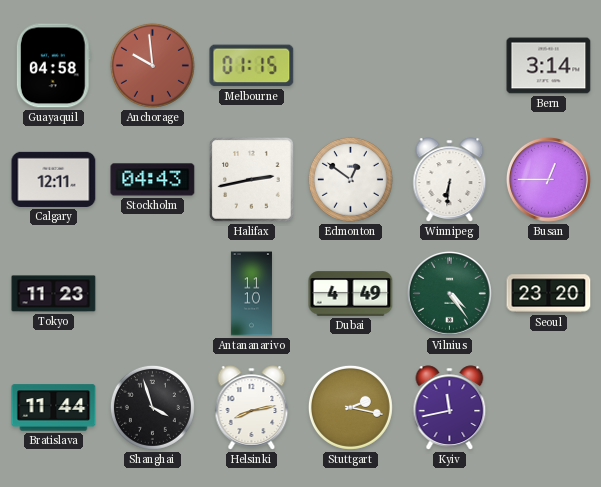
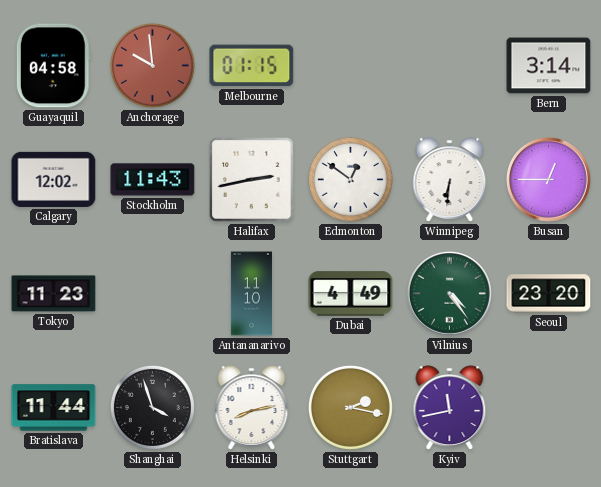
Calgary: 12:11 -> 12:02 (54, 179)
Stockholm: 04:43 -> 11:43 (153, 180)
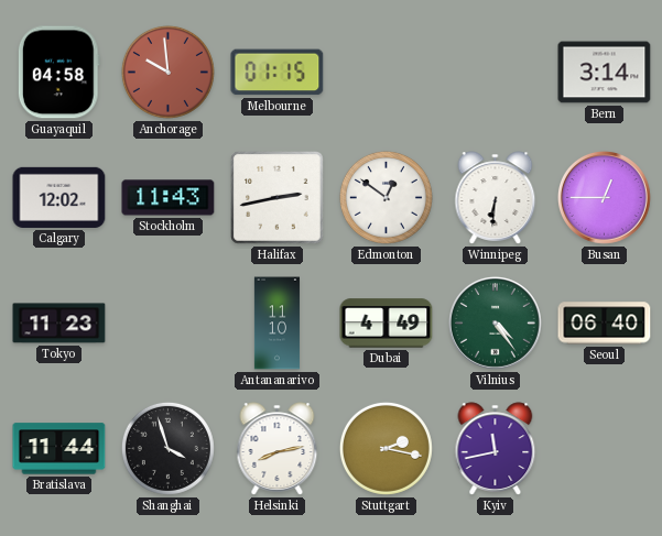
Seoul: 23:20 -> 06:40 (605, 324)
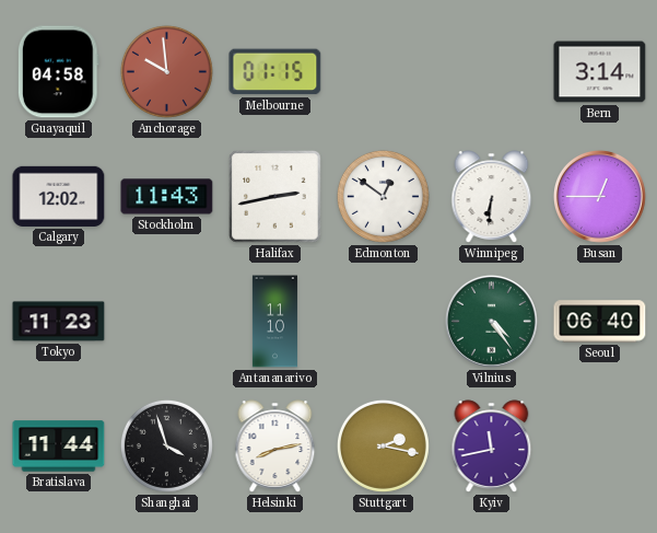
Dubai: 4:49 -> none (387, 324)
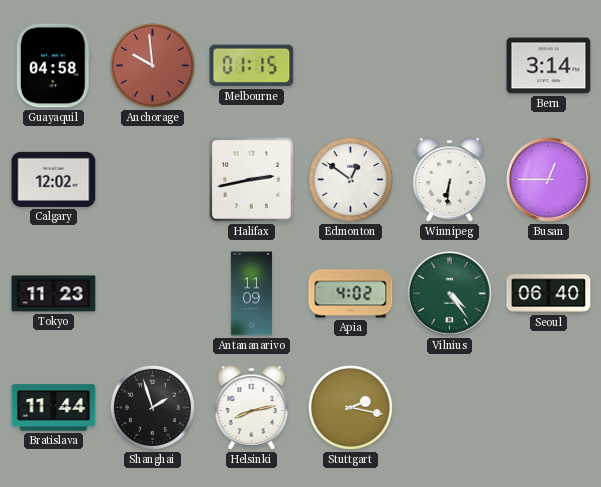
Stockholm: 11:43 -> none (167, 197)
Antananarivo: 11:10 -> 11:09 (251, 294)
Apia: none -> 4:02 (351, 294)
Shanghai: 3:57 -> 1:57 (152, 407)
Kyiv: 11:43 -> none (492, 447)
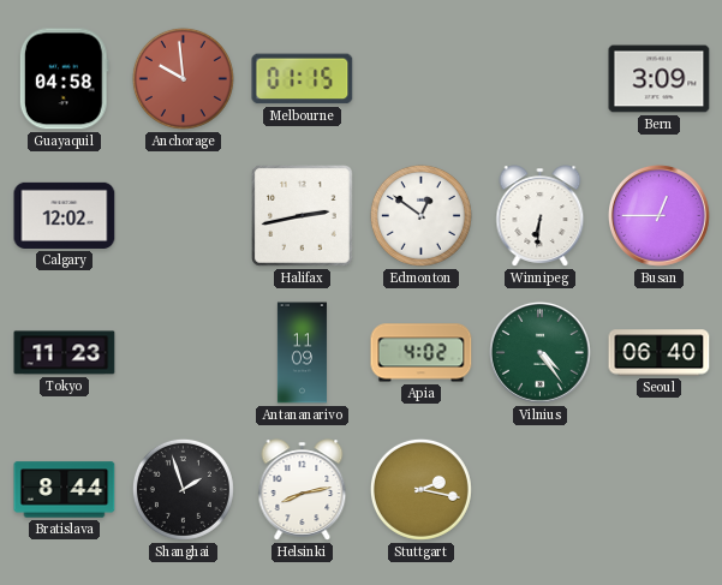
Bern: 3:14 -> 3:09 (660, 79)
Bratislava: 11:44 -> 8:44 (65, 490)
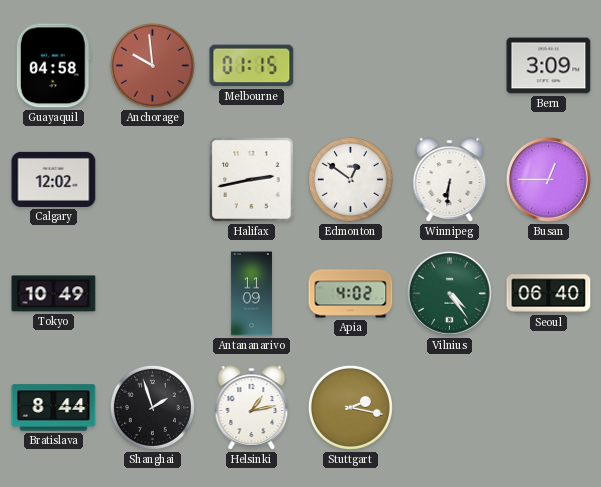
Tokyo: 11:23 -> 10:49 (54, 294)
Helsinki: 8:13 -> 1:13 (252, 408)
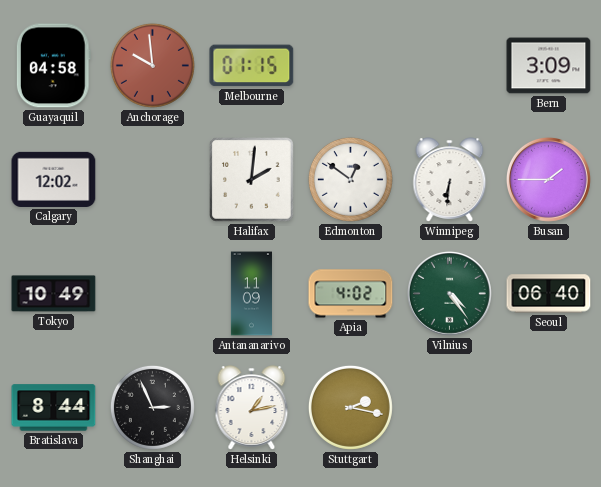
Halifax: 2:43 -> 2:01 (252, 180)
Busan: 12:45 -> 1:45 (548, 179)
Shanghai: 1:57 -> 2:56 (152, 407)
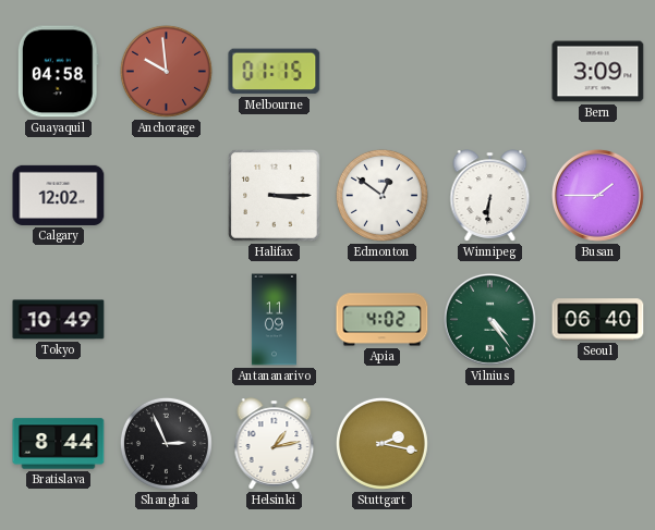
Halifax: 2:01 -> 3:15 (275, 196)
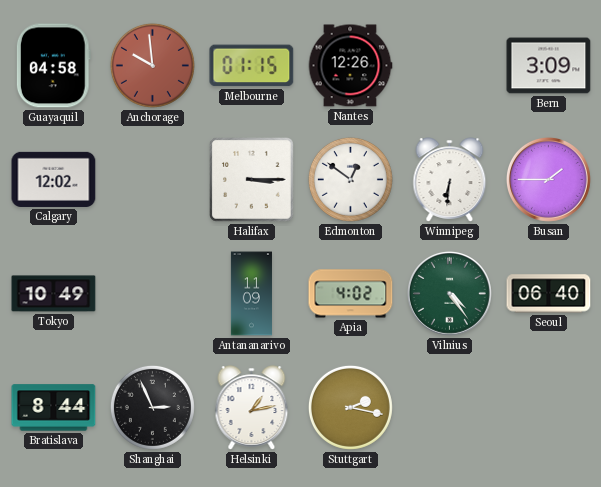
Nantes: none -> 12:26 (350, 66)
